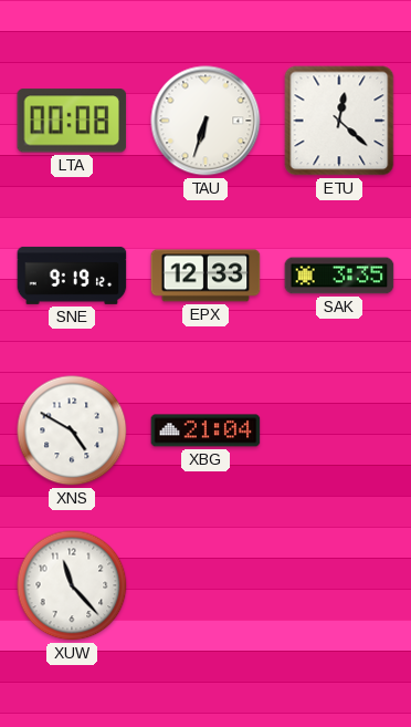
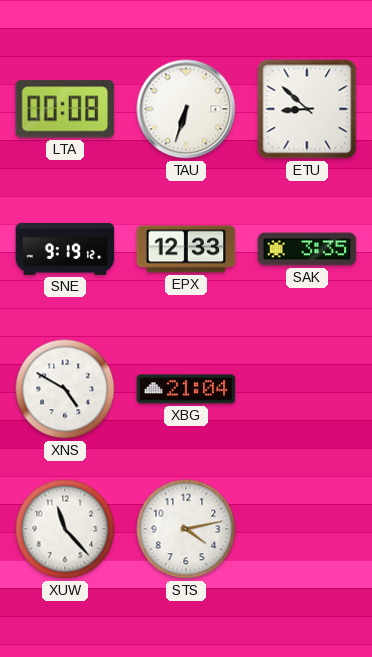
ETU: 12:22 -> 8:52 (307, 109)
STS: none -> 4:13 (186, 529)
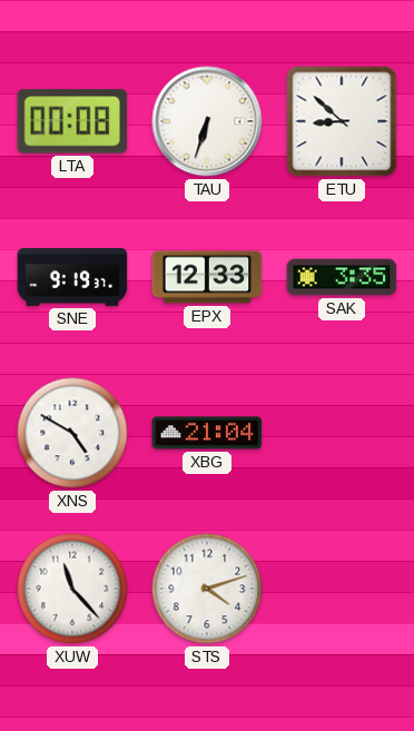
SNE: 9:19:12 -> 9:19:37 (72, 277)
STS: 4:13 -> 4:12 (207, 589)
